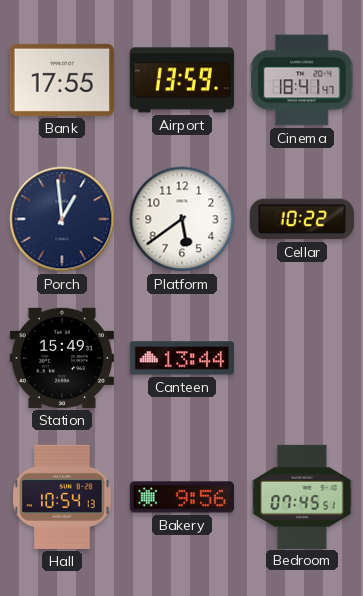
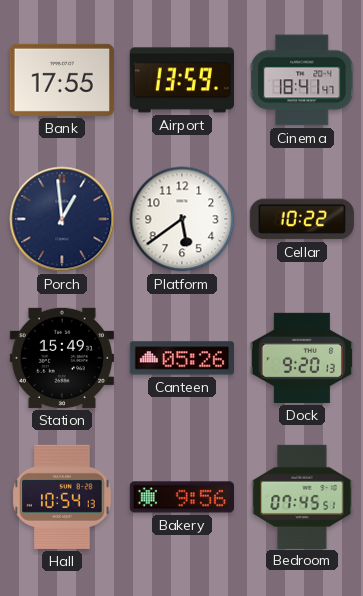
Canteen: 13:44 -> 05:26 (181, 358)
Dock: none -> 9:20 (302, 358)
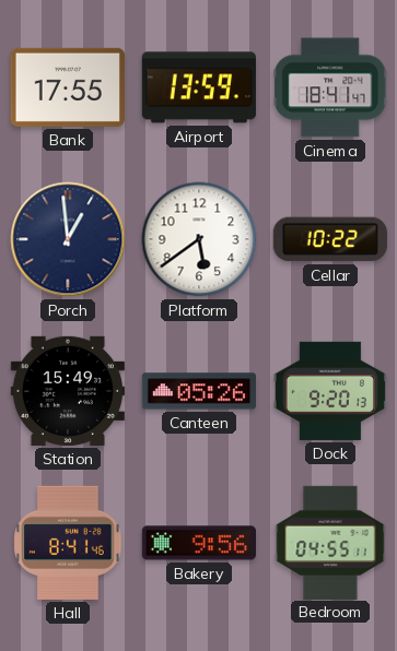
Hall: 10:54 -> 8:41 (68, 543)
Bedroom: 07:45 -> 04:55 (330, 542)
